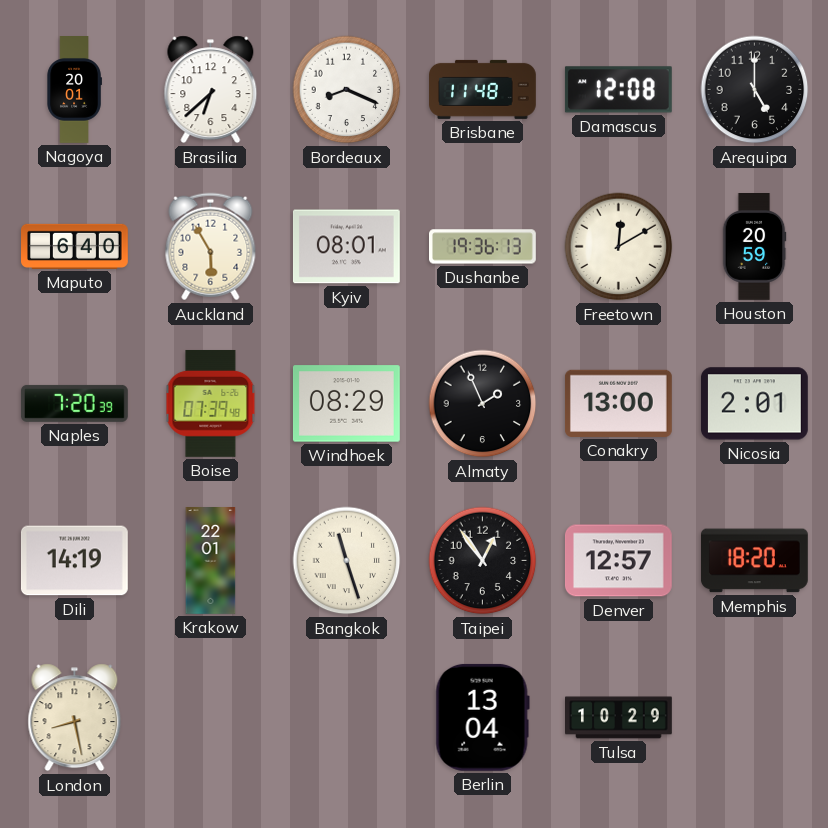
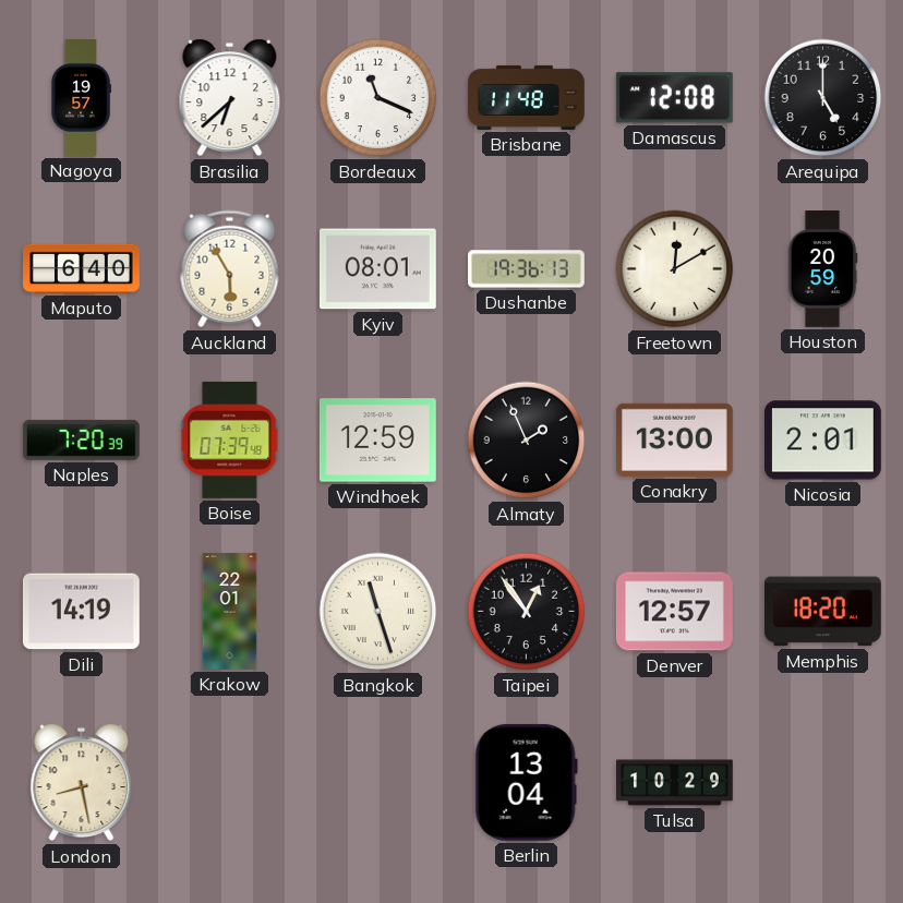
Nagoya: 20:01 -> 19:57 (81, 98)
Bordeaux: 8:19 -> 11:19 (378, 98)
Windhoek: 08:29 -> 12:59 (377, 441)
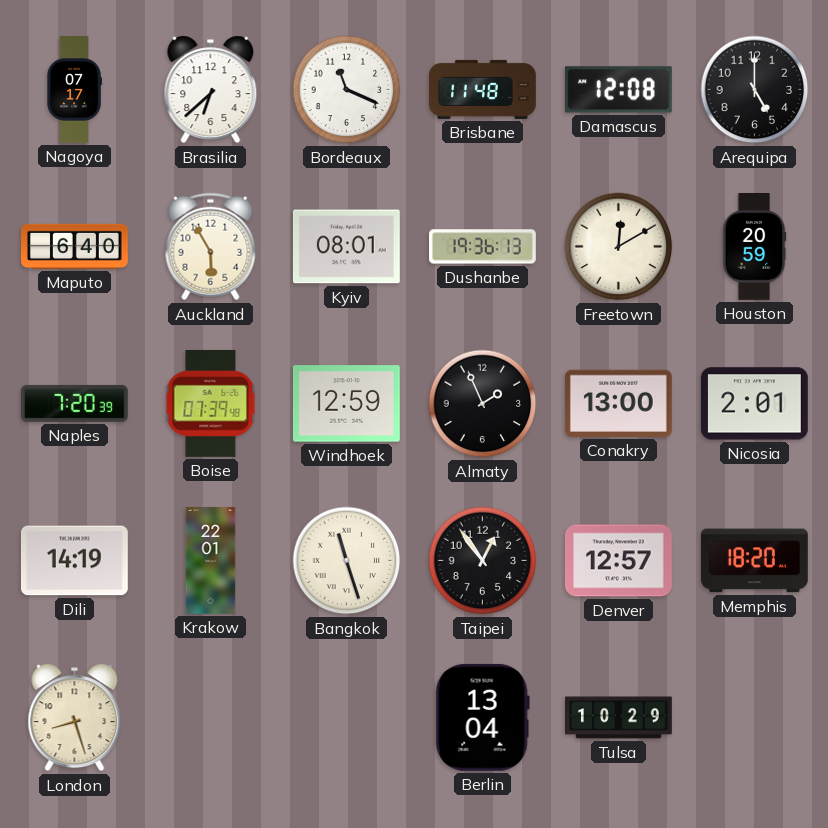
Nagoya: 19:57 -> 07:17 (74, 90)
London: 8:28 -> 8:27 (75, 718)
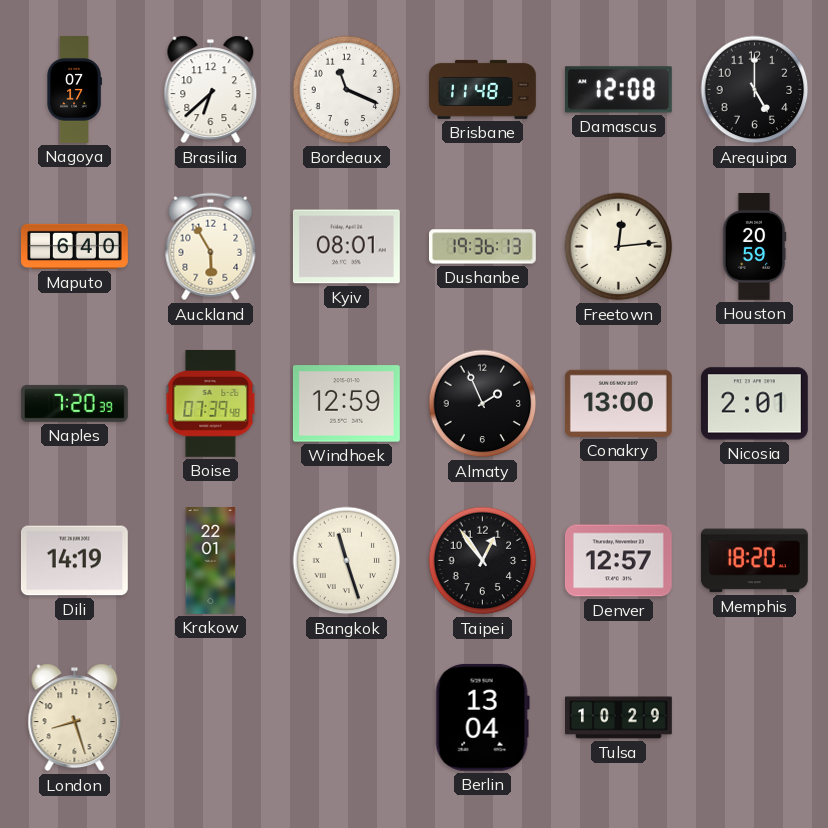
Freetown: 12:10 -> 12:14 (619, 247)
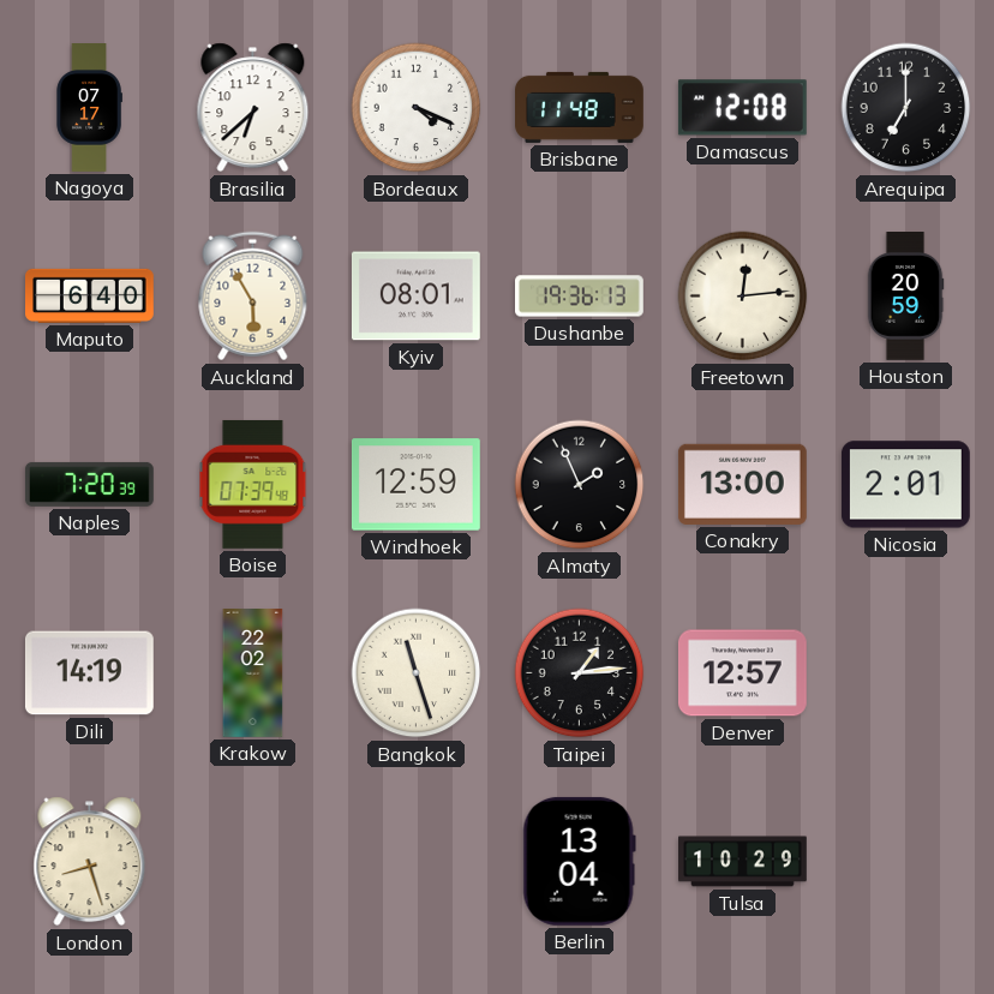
Bordeaux: 11:19 -> 4:19 (417, 108)
Arequipa: 5:00 -> 7:00 (906, 108)
Krakow: 22:01 -> 22:02 (253, 673)
Taipei: 12:54 -> 1:14 (580, 673)
Memphis: 18:20 -> none (754, 561)
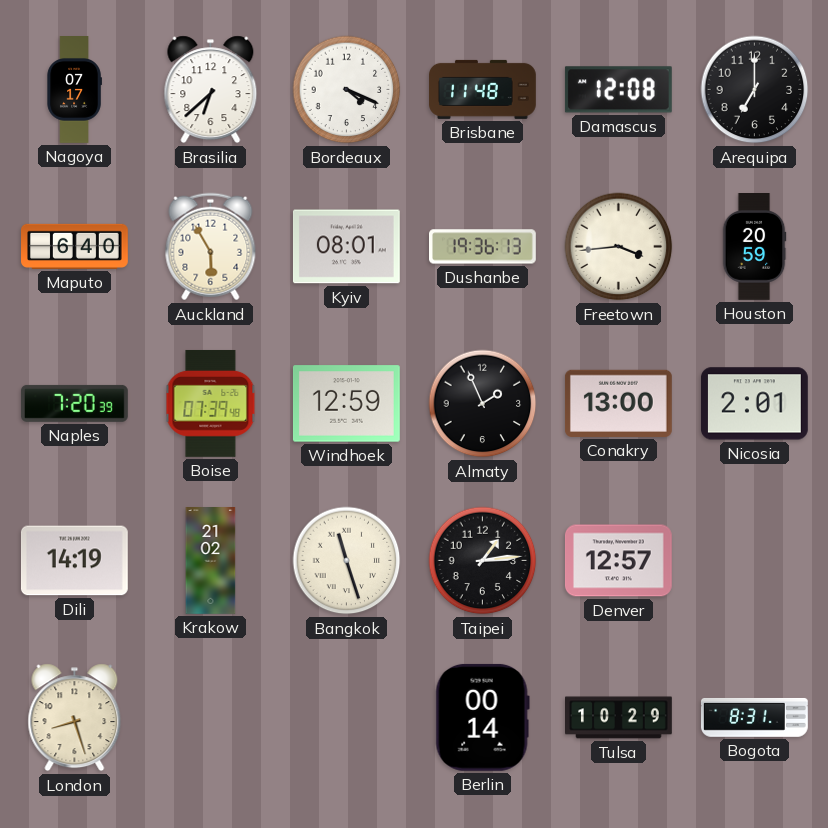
Freetown: 12:14 -> 3:44 (619, 247)
Krakow: 22:02 -> 21:02 (211, 561)
Berlin: 13:04 -> 00:14 (482, 717)
Bogota: none -> 8:31 (755, 717)
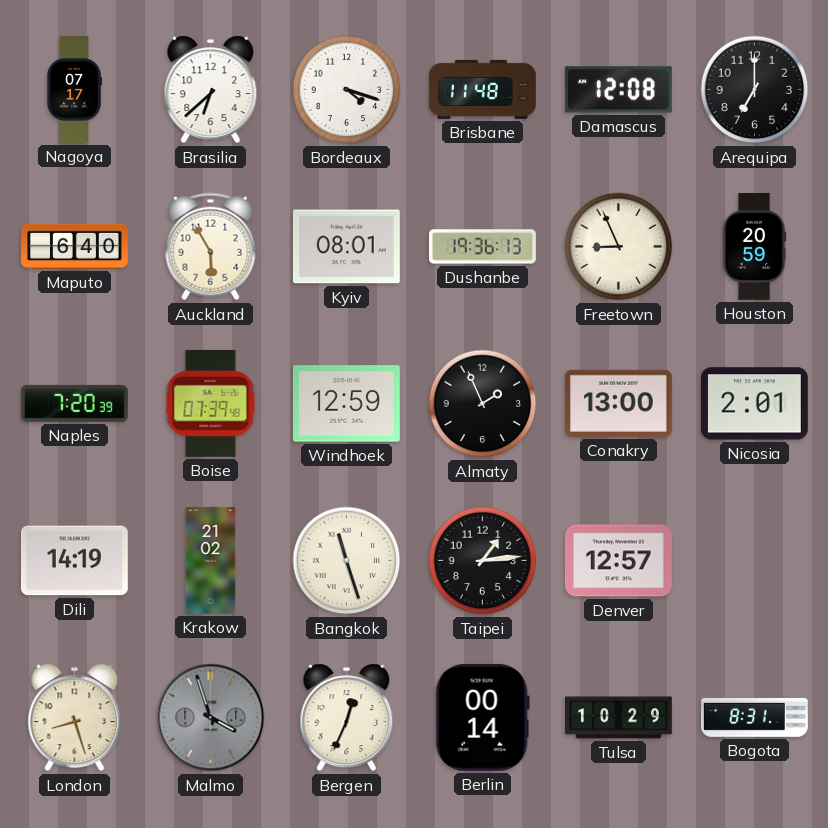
Bordeaux: 4:19 -> 4:18 (347, 90)
Freetown: 3:44 -> 8:56 (619, 247)
Malmo: none -> 3:57 (211, 718)
Bergen: none -> 12:34 (347, 718)
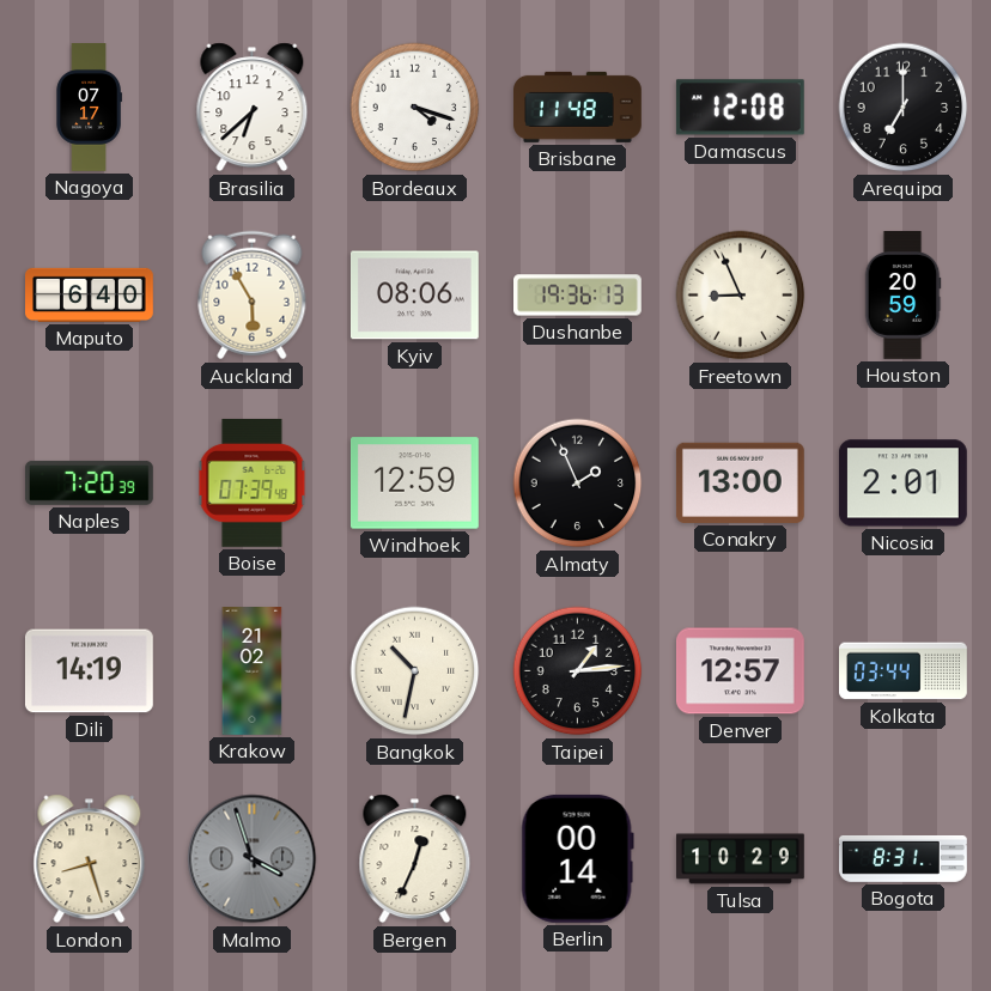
Kyiv: 08:01 -> 08:06 (414, 296)
Bangkok: 11:27 -> 10:32 (415, 671)
Kolkata: none -> 03:44 (904, 671)
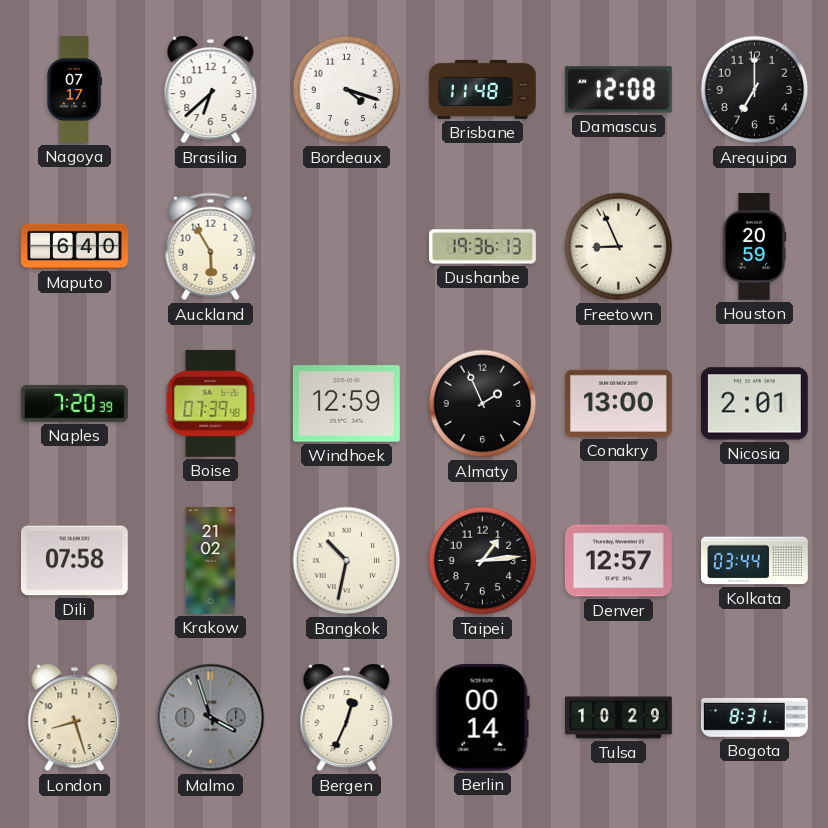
Kyiv: 08:06 -> none (414, 296)
Dili: 14:19 -> 07:58 (74, 561)
